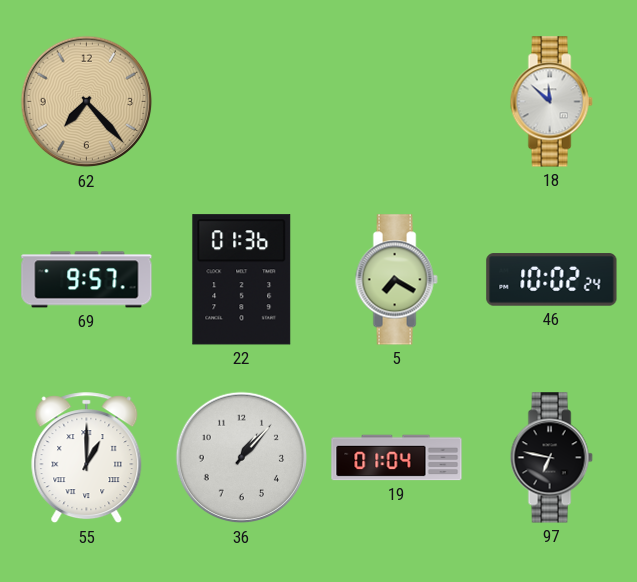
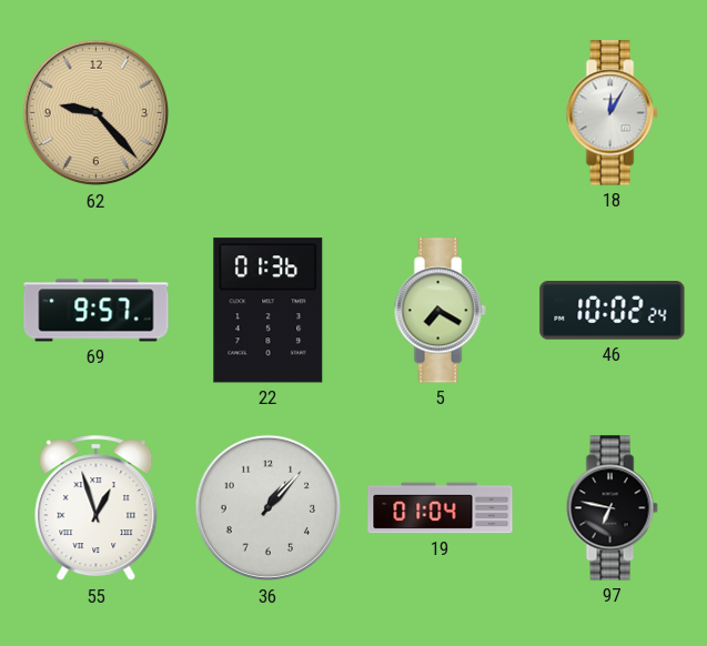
62: 7:23 -> 9:23 (97, 113)
18: 11:52 -> 12:05 (612, 113)
55: 1:00 -> 12:57 (97, 508)
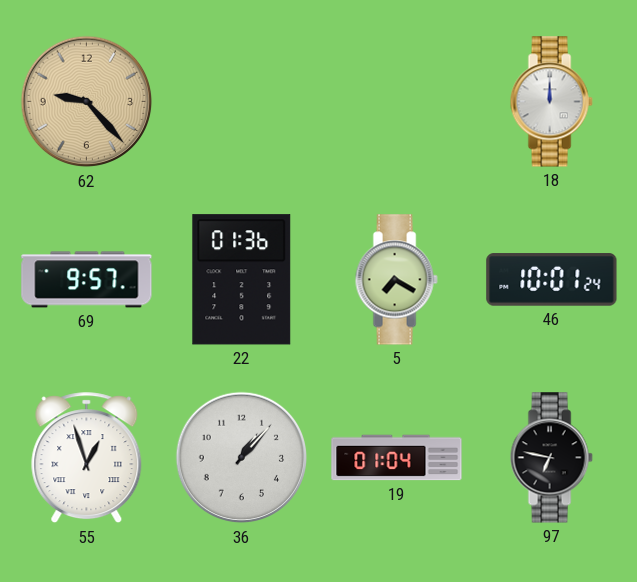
18: 12:05 -> 12:00 (551, 102)
46: 10:02 -> 10:01 (552, 280)
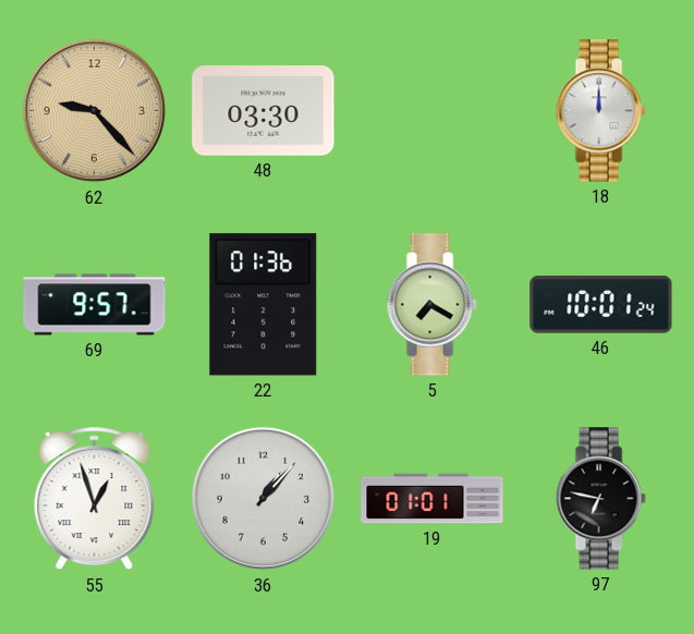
48: none -> 03:30 (264, 111)
19: 01:04 -> 01:01 (433, 499)
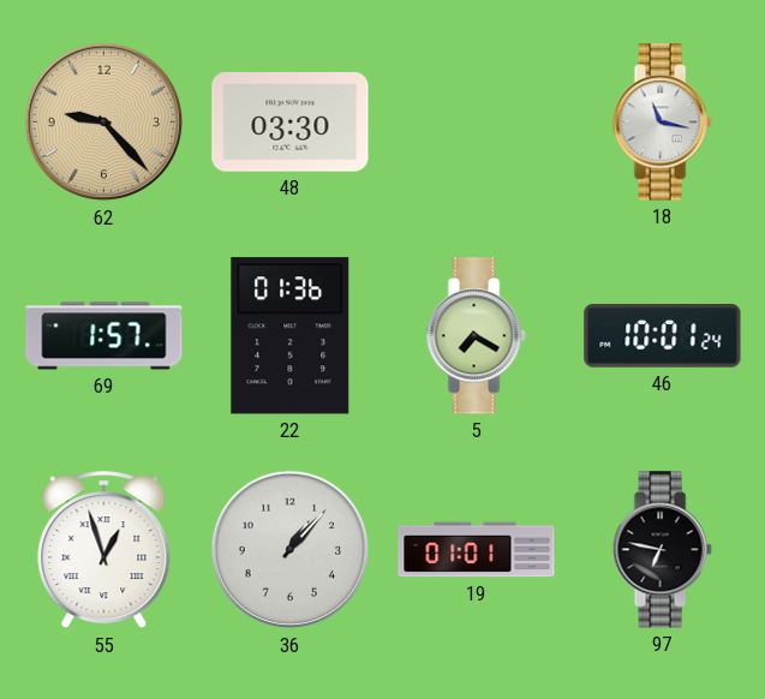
18: 12:00 -> 11:17 (662, 123)
69: 9:57 -> 1:57 (104, 336)
